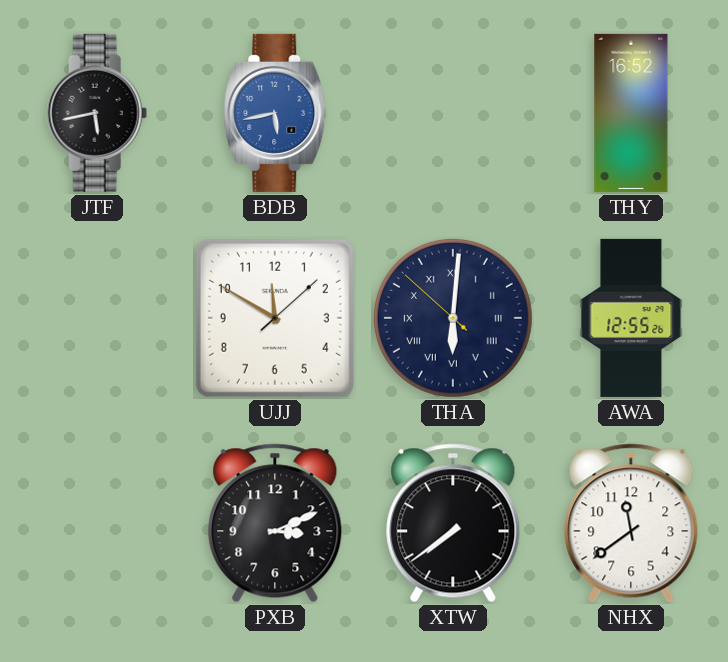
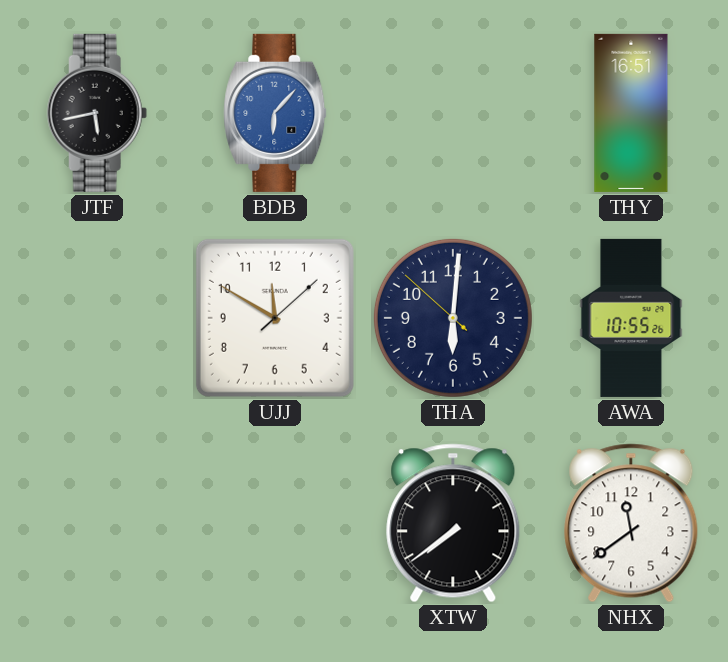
BDB: 5:43 -> 6:07 (275, 113)
THY: 16:52 -> 16:51 (631, 113)
THA numerals: Roman -> Arabic (453, 318)
AWA: 12:55 -> 10:55 (631, 318)
PXB: 3:11 -> none (275, 523)
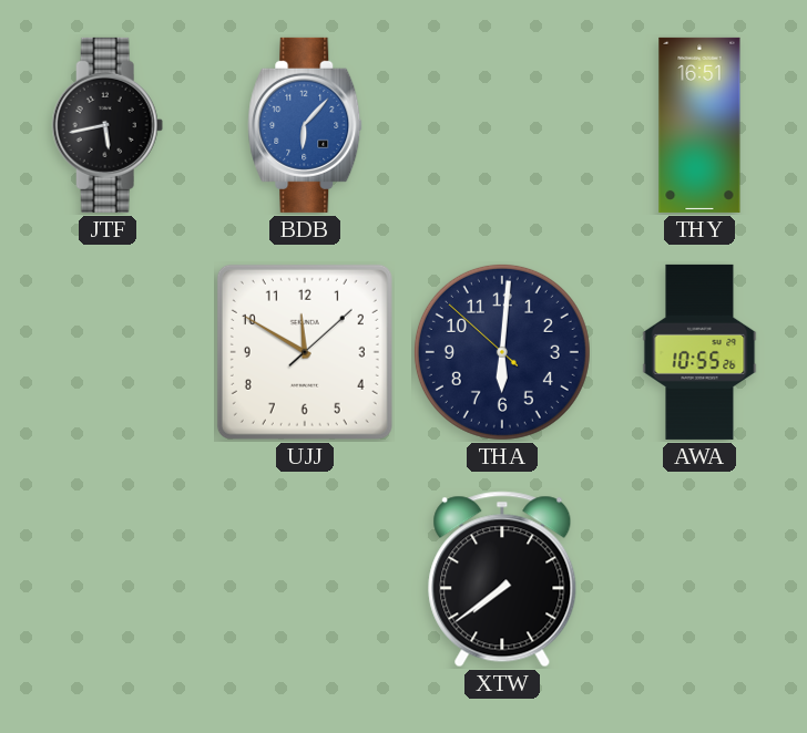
NHX: 11:39 -> none (631, 523)
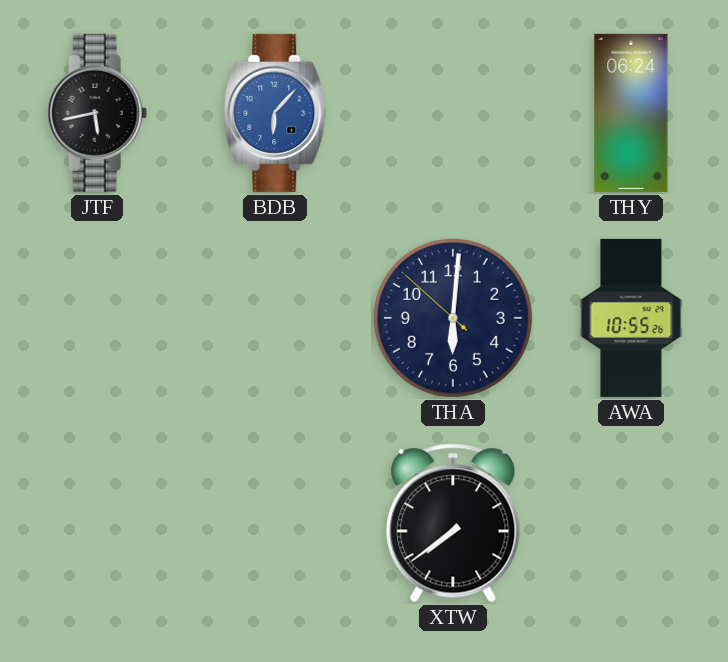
THY: 16:51 -> 06:24 (631, 113)
UJJ: 11:50 -> none (305, 352)
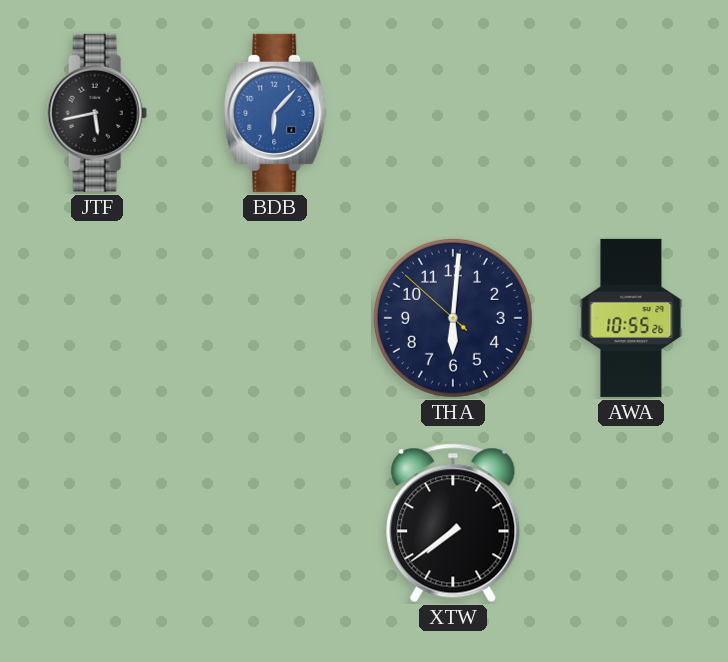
THY: 06:24 -> none (631, 113)
